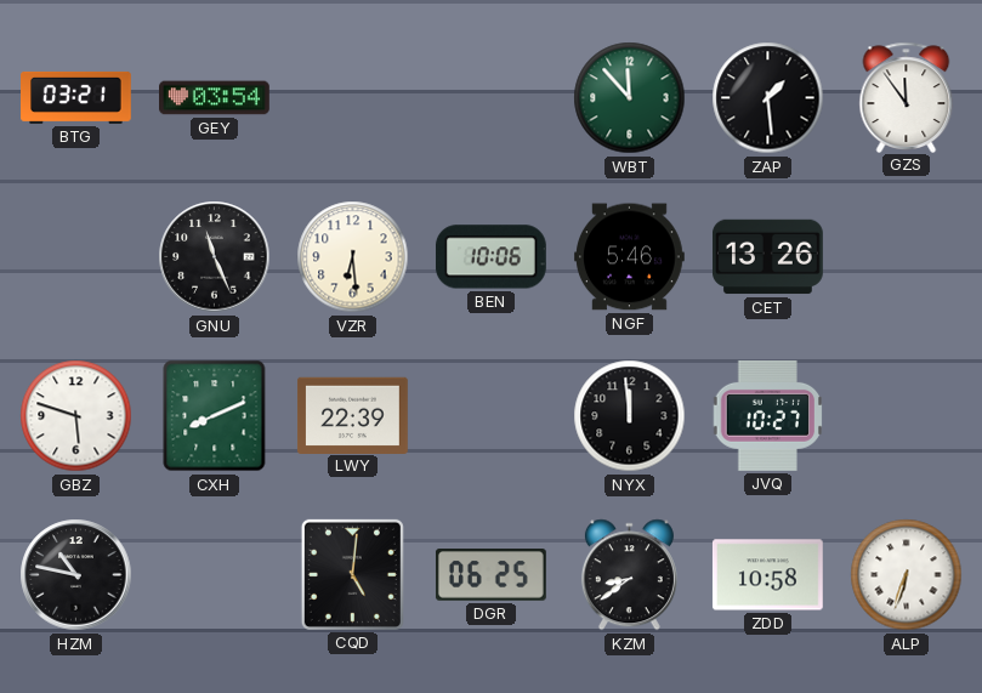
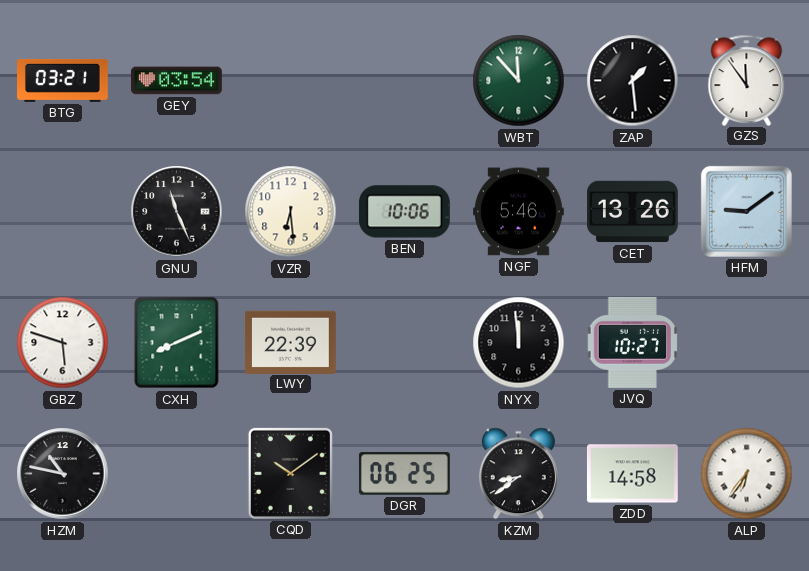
HFM: none -> 9:09 (746, 211)
CQD: 5:01 -> 10:09 (290, 473)
ZDD: 10:58 -> 14:58 (632, 474)
ALP: 6:33 -> 6:36 (747, 474)
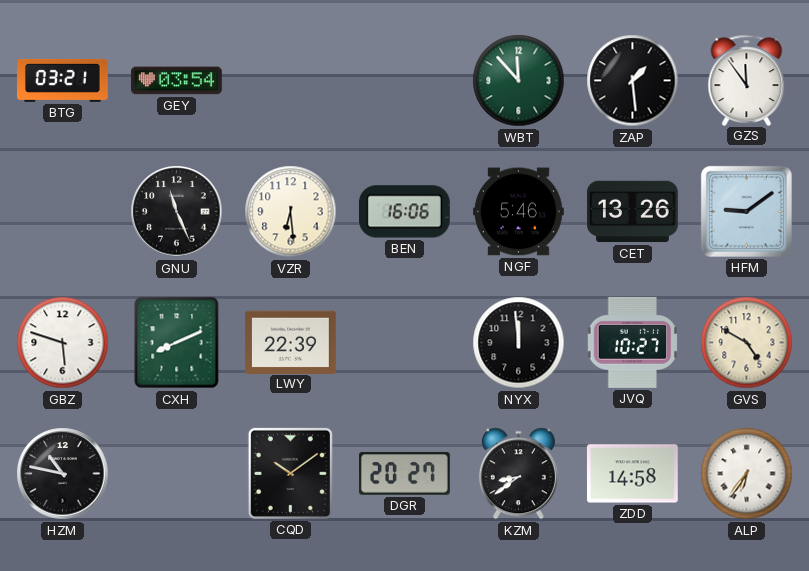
BEN: 10:06 -> 16:06 (404, 212)
GVS: none -> 4:50 (747, 343)
DGR: 06:25 -> 20:27 (404, 474)
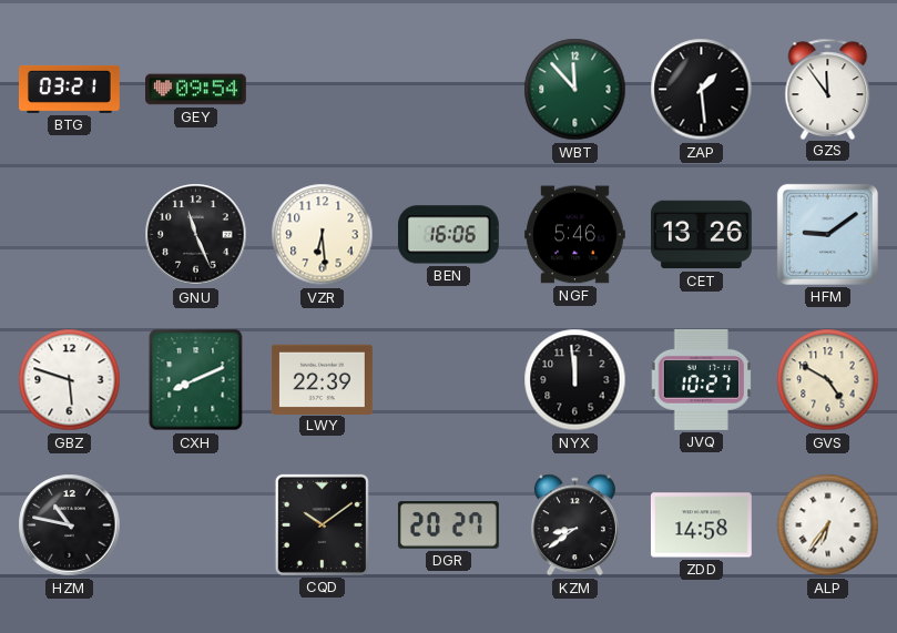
GEY: 03:54 -> 09:54 (196, 90)
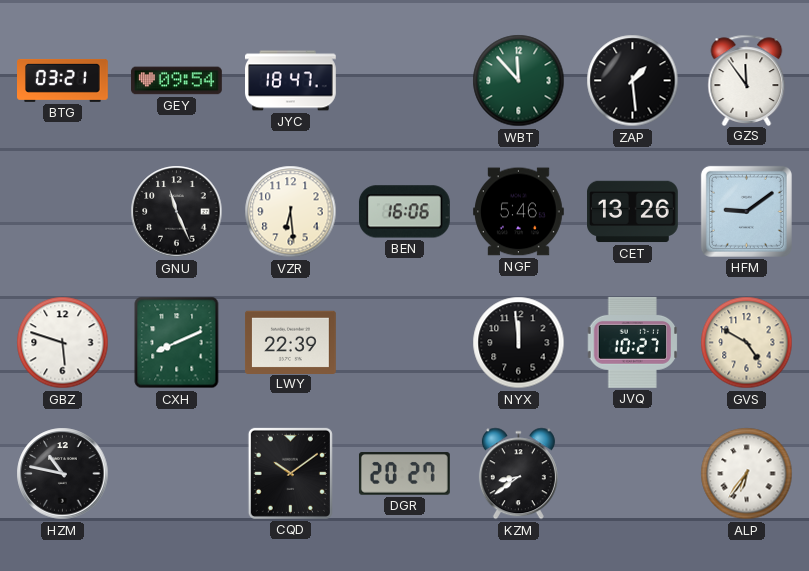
JYC: none -> 18:47 (291, 81)
ZDD: 14:58 -> none (701, 525)
